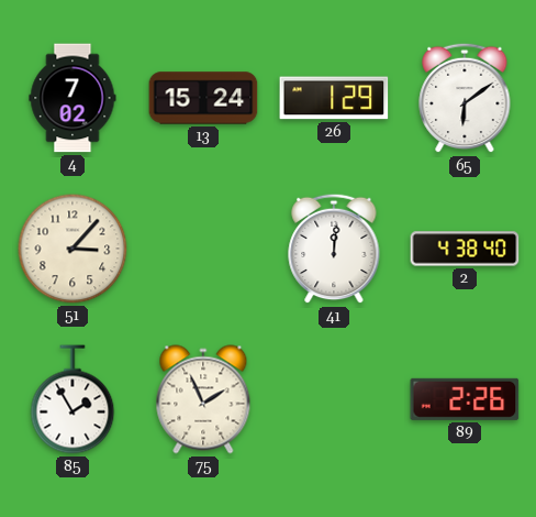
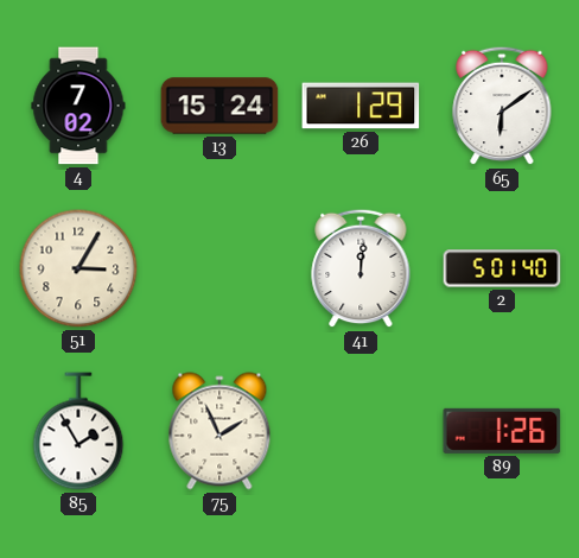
51: 3:07 -> 3:05 (78, 268)
2: 4:38 -> 5:01 (502, 268)
89: 2:26 -> 1:26 (502, 431)
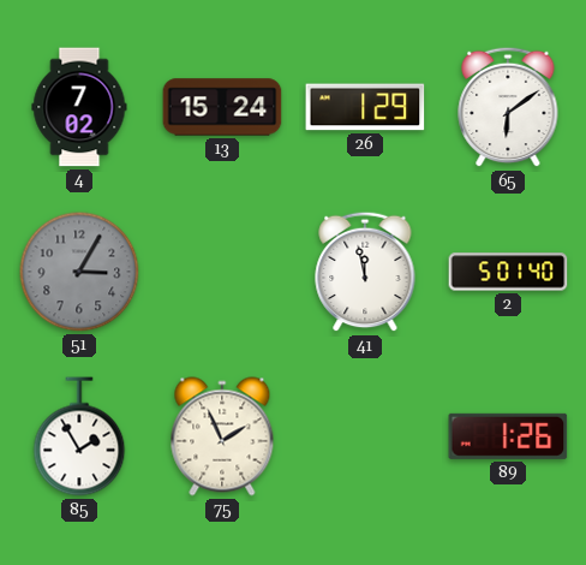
51 dial: cream -> grey (79, 272)
41: 12:01 -> 11:58 (365, 272)
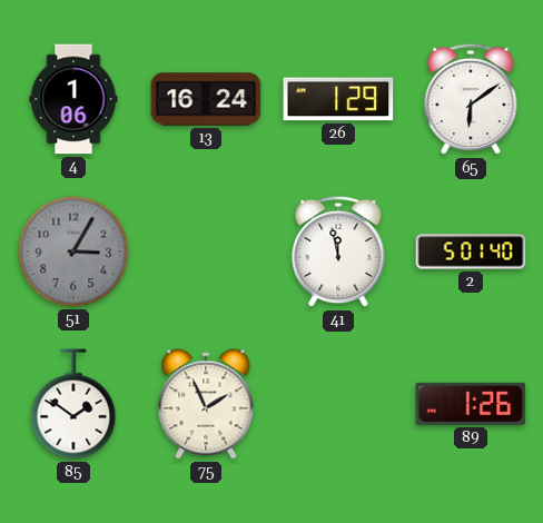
4: 7:02 -> 1:06 (73, 99)
13: 15:24 -> 16:24 (206, 99)
85: 1:55 -> 1:51 (73, 404)
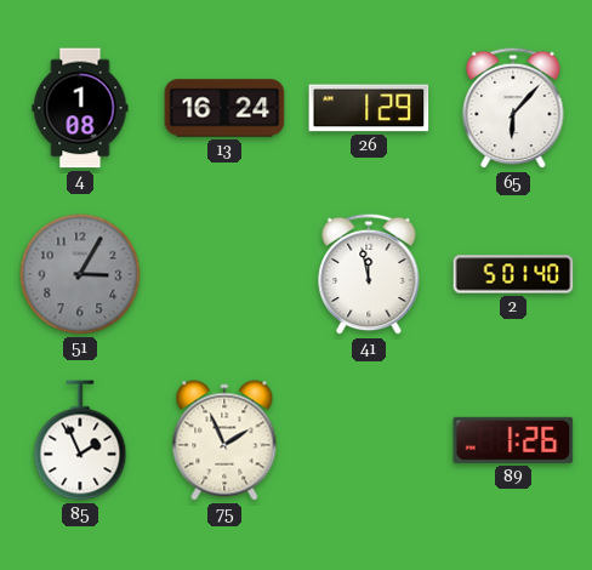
4: 1:06 -> 1:08 (80, 108)
65: 6:09 -> 6:07 (513, 108)
85: 1:51 -> 1:56 (80, 440)
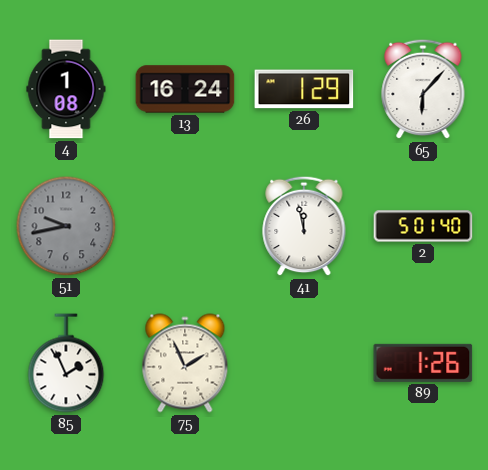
51: 3:05 -> 9:43 (66, 226)
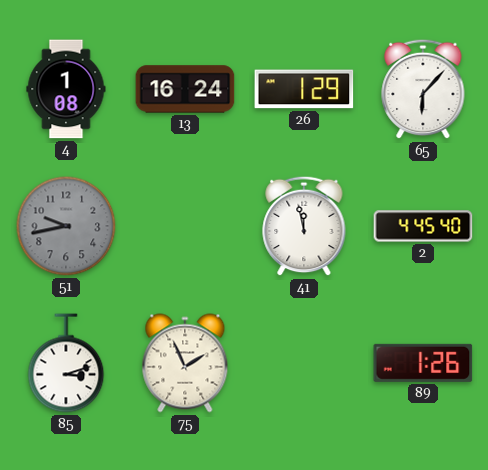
2: 5:01 -> 4:45 (423, 226)
85: 1:56 -> 3:12 (66, 363)
